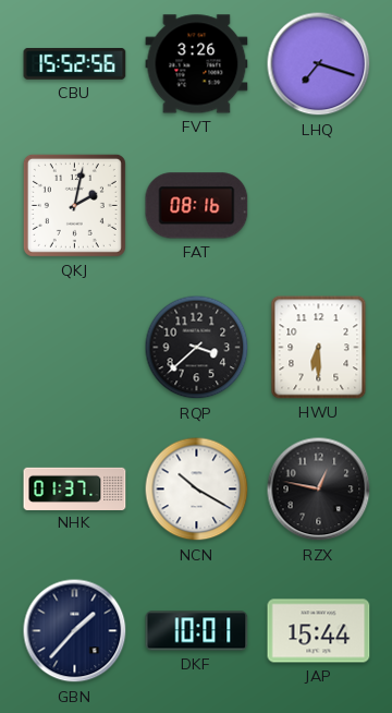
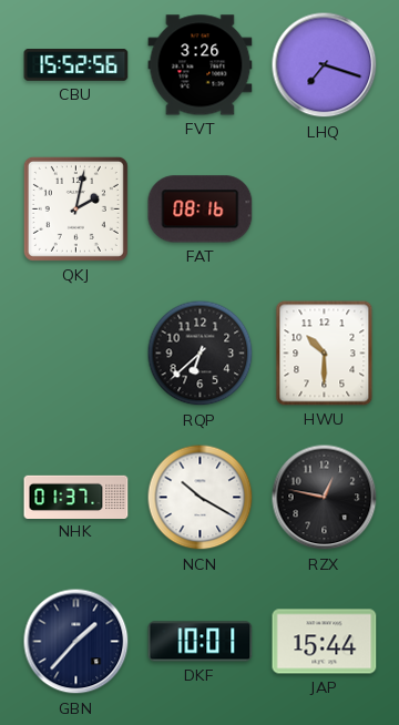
RQP: 3:38 -> 6:38 (201, 354)
HWU: 6:30 -> 10:30 (325, 354)
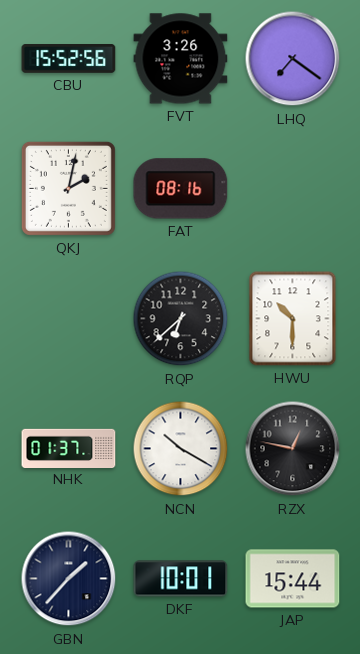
LHQ: 7:18 -> 7:21 (293, 59)
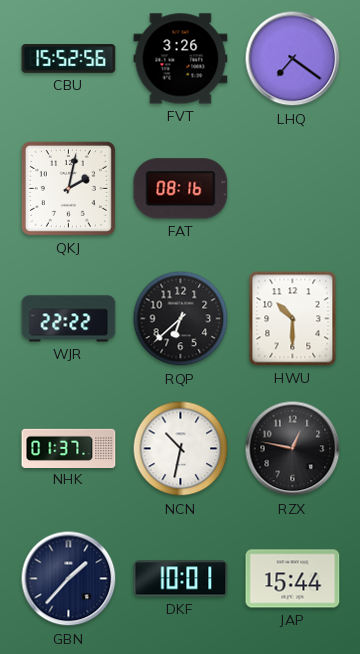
WJR: none -> 22:22 (69, 319)
NCN: 10:20 -> 10:32 (181, 449)
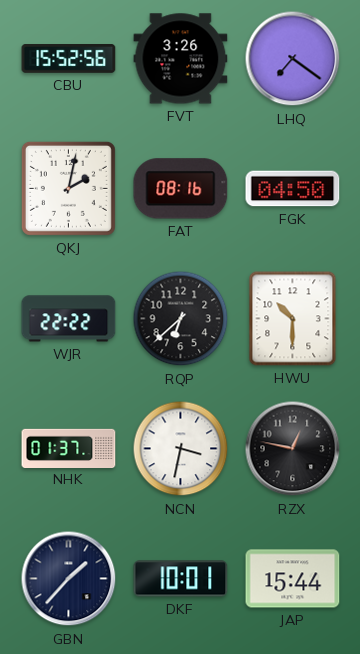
FGK: none -> 04:50 (293, 189)
NCN: 10:32 -> 3:32 (181, 449)
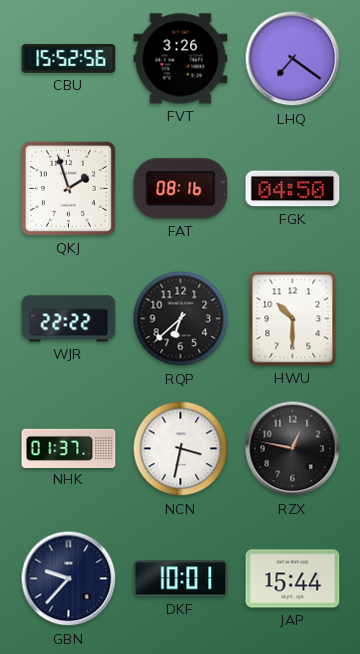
QKJ: 2:02 -> 1:57 (68, 188)
GBN: 1:37 -> 9:37 (69, 579)
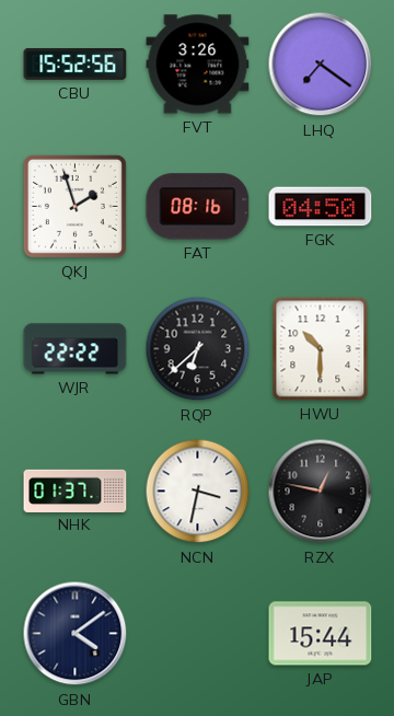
GBN: 9:37 -> 4:09 (76, 634)
DKF: 10:01 -> none (181, 579)
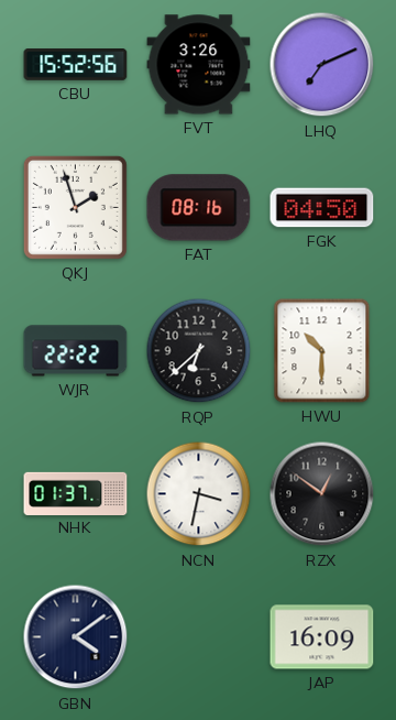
LHQ: 7:21 -> 7:11 (322, 65)
RZX: 12:47 -> 12:51 (322, 494)
JAP: 15:44 -> 16:09 (322, 637)
